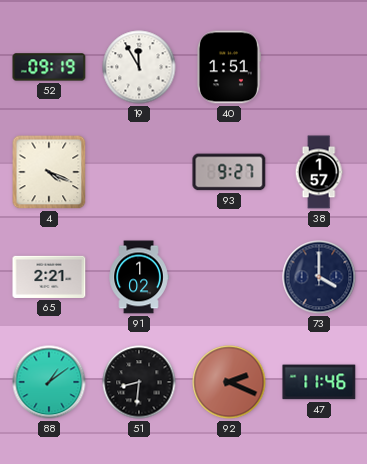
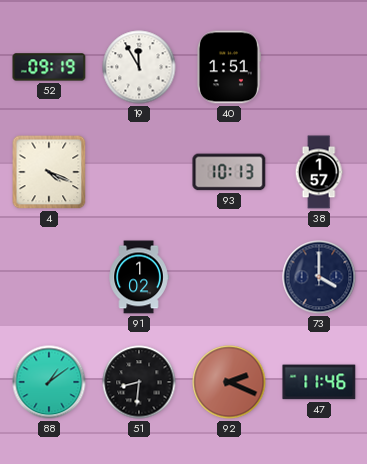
93: 9:27 -> 10:13 (229, 172)
65: 2:21 -> none (49, 277)
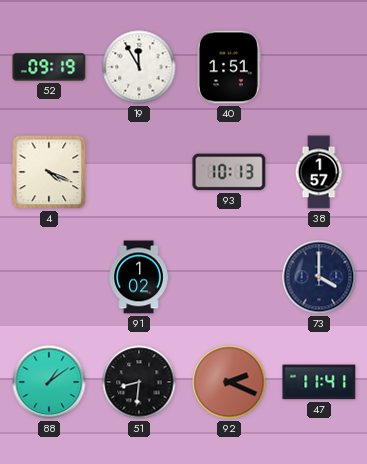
47: 11:46 -> 11:41 (319, 382)
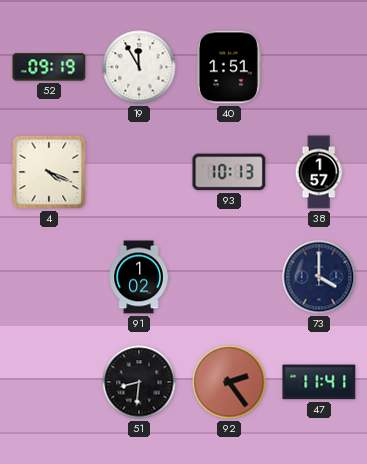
88: 1:09 -> none (49, 382)
92: 2:19 -> 2:24 (229, 382)
